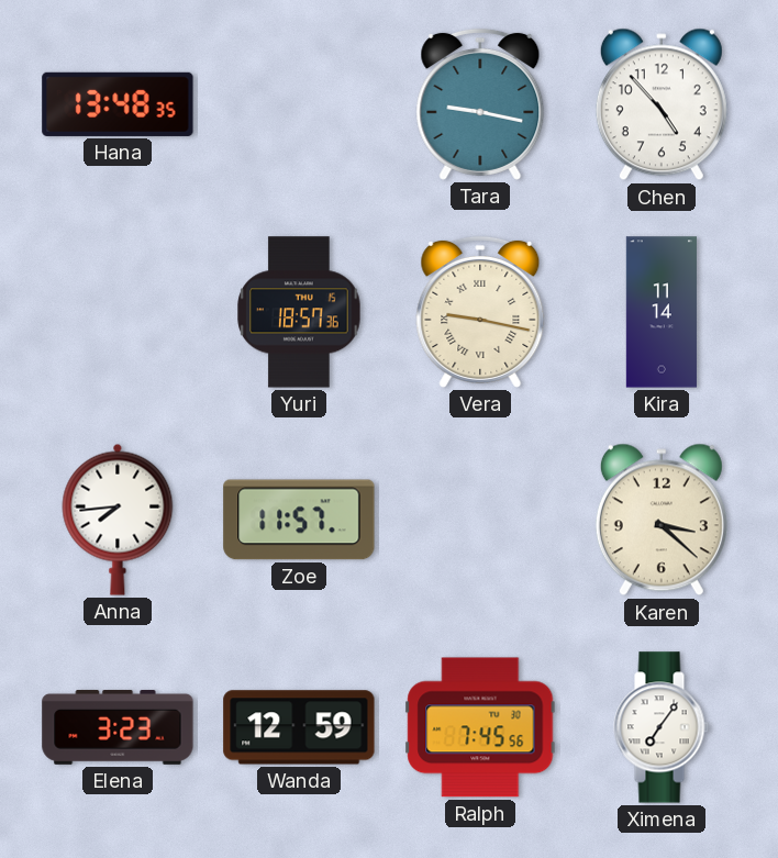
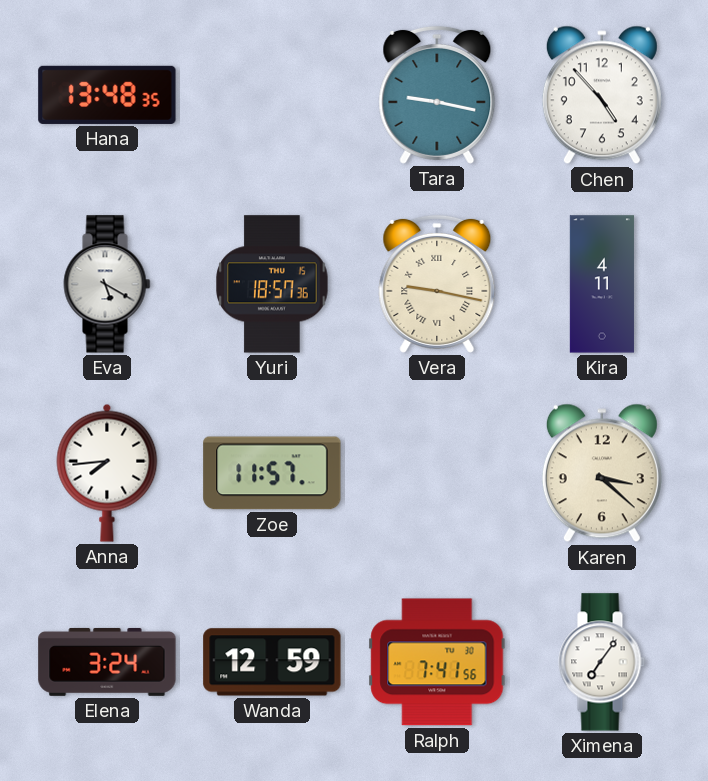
Eva: none -> 5:20 (107, 284)
Kira: 11:14 -> 4:11 (601, 284)
Elena: 3:23 -> 3:24 (107, 662)
Ralph: 7:45 -> 7:41 (437, 662)
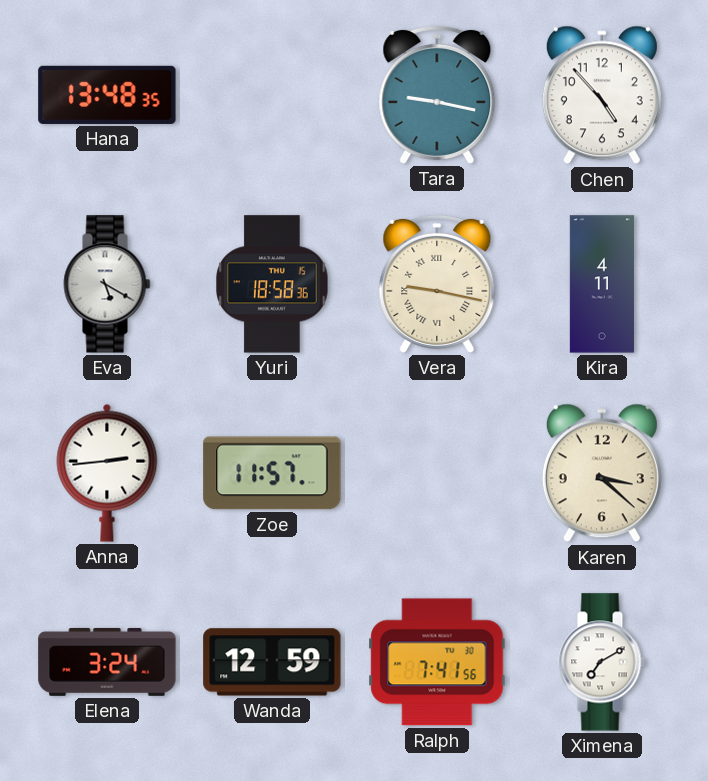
Yuri: 18:57 -> 18:58 (272, 284)
Anna: 7:44 -> 2:44 (107, 473)
Ximena: 7:06 -> 7:10 (602, 662)
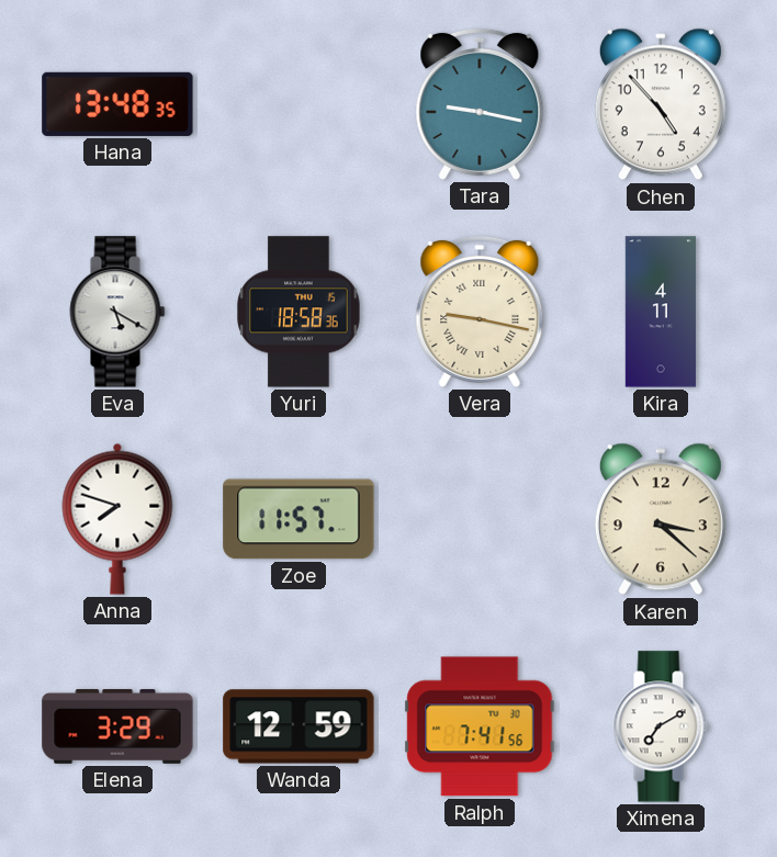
Anna: 2:44 -> 7:48 (117, 519)
Elena: 3:24 -> 3:29 (117, 726)
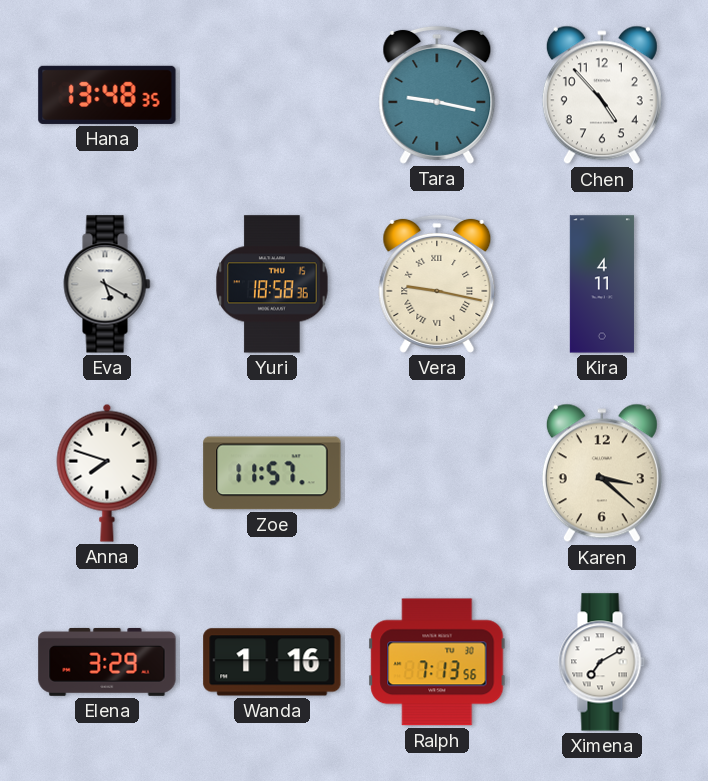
Wanda: 12:59 -> 1:16 (272, 662)
Ralph: 7:41 -> 7:13 (437, 662)
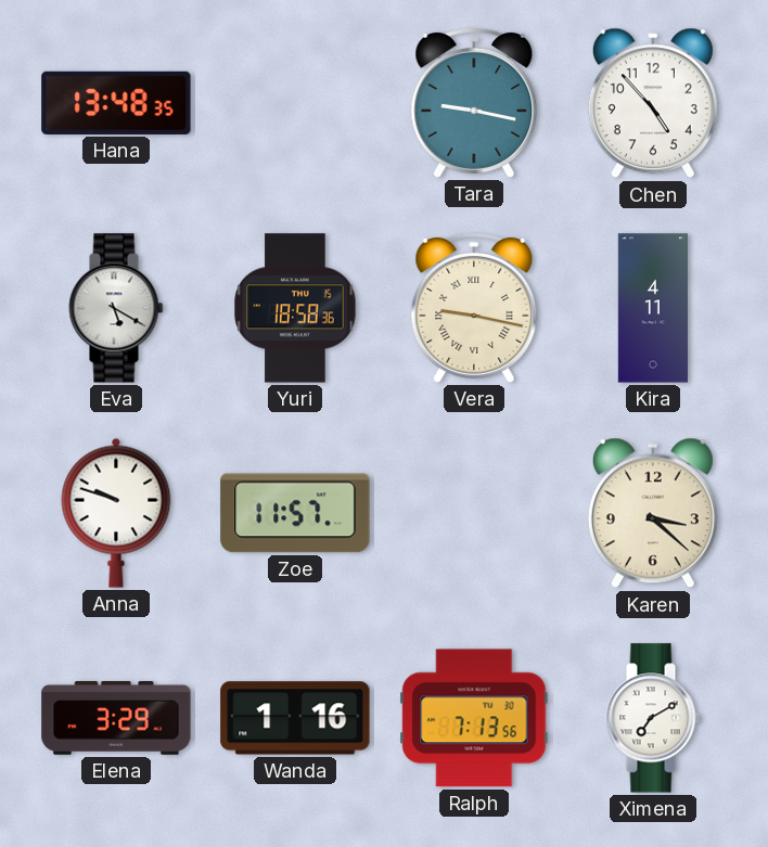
Anna: 7:48 -> 9:48 (116, 513)
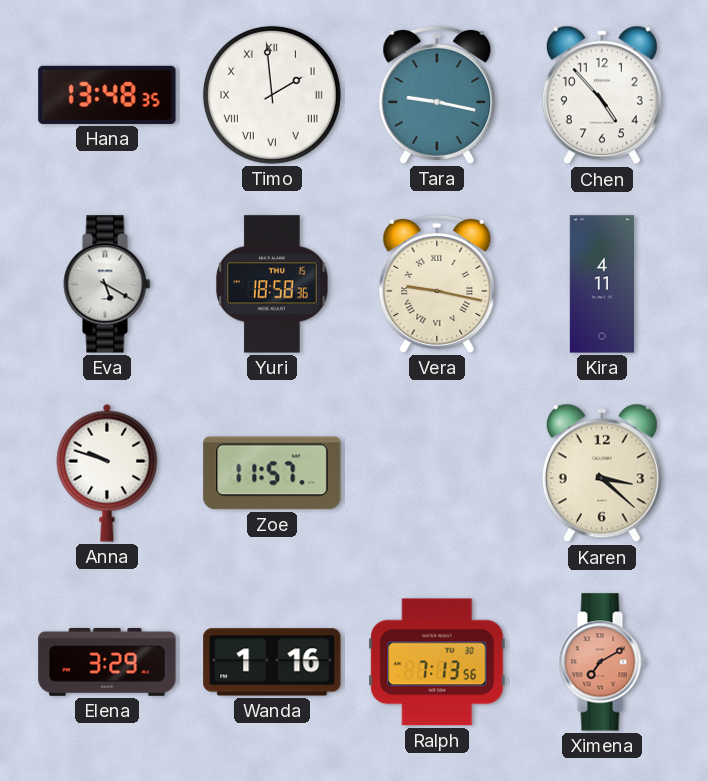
Timo: none -> 1:59 (272, 95)
Ximena dial: white -> salmon (602, 662)
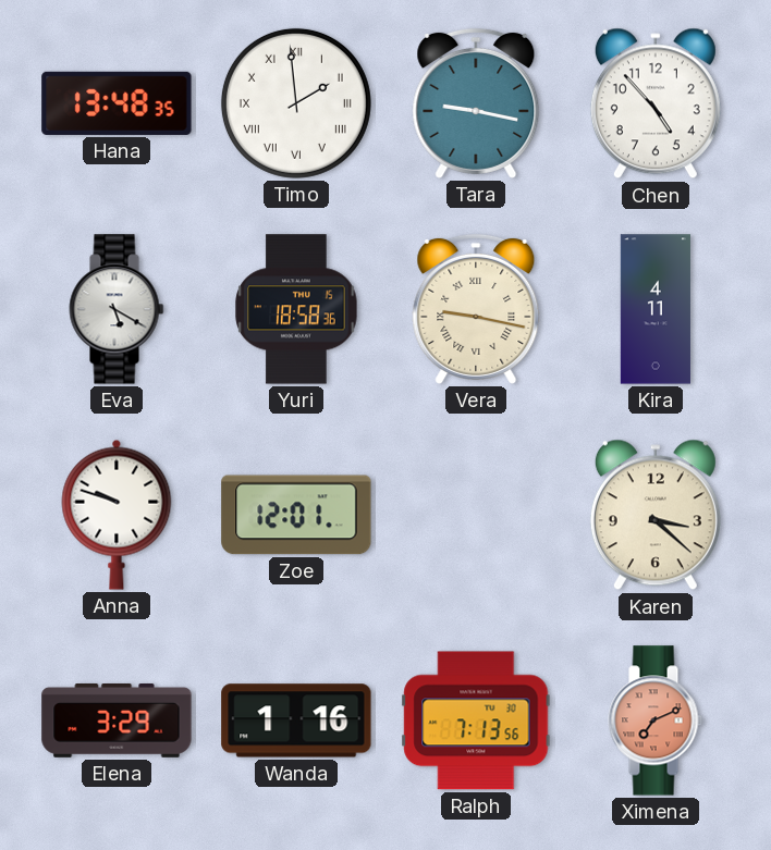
Zoe: 11:57 -> 12:01 (296, 515)
Ximena: 7:10 -> 7:11 (656, 720)
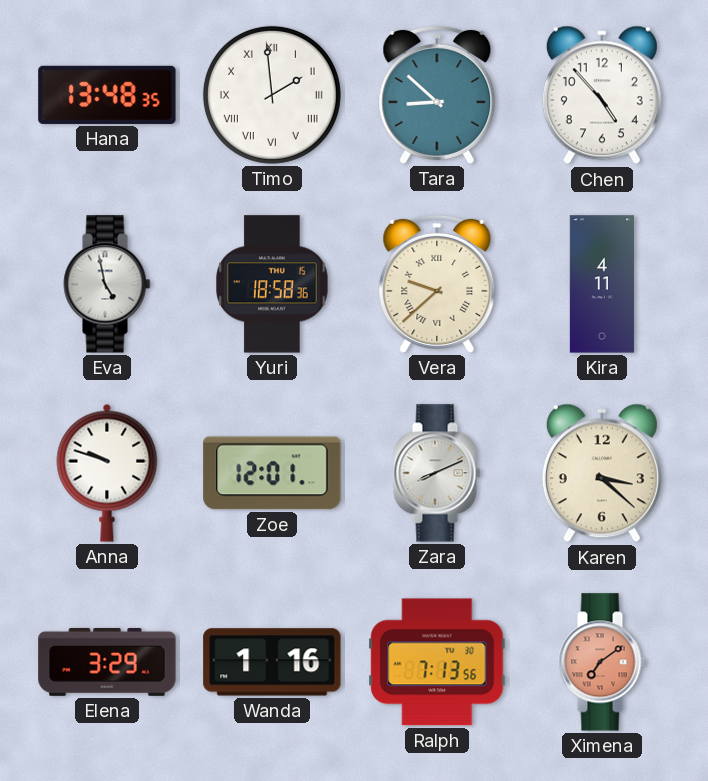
Tara: 9:17 -> 8:52 (437, 95)
Eva: 5:20 -> 4:58 (107, 284)
Vera: 9:17 -> 9:38 (437, 284)
Zara: none -> 8:11 (437, 473)
Ximena: 7:11 -> 7:09 (602, 662)
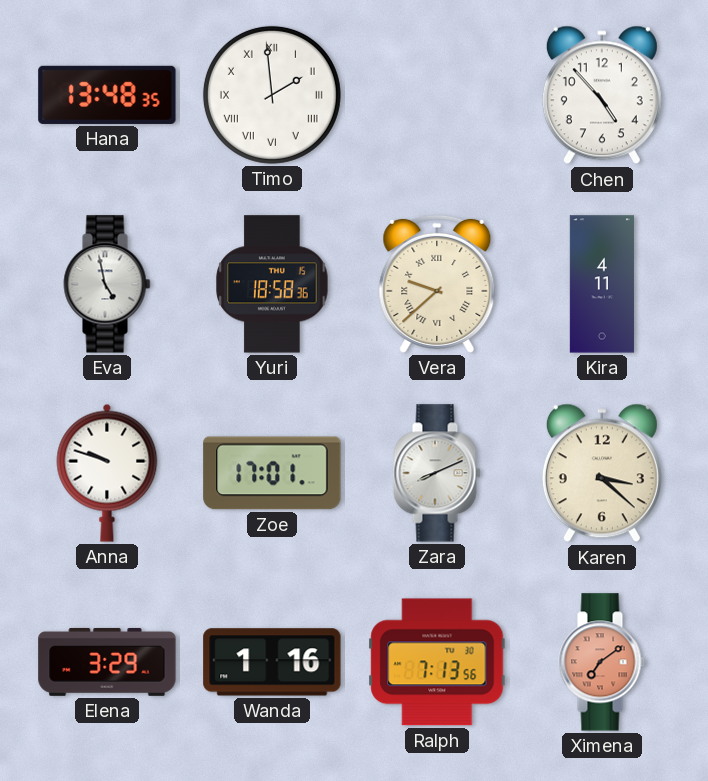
Tara: 8:52 -> none (437, 95)
Zoe: 12:01 -> 17:01 (272, 473)
